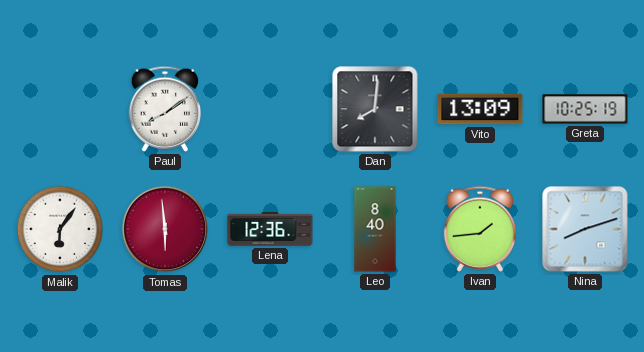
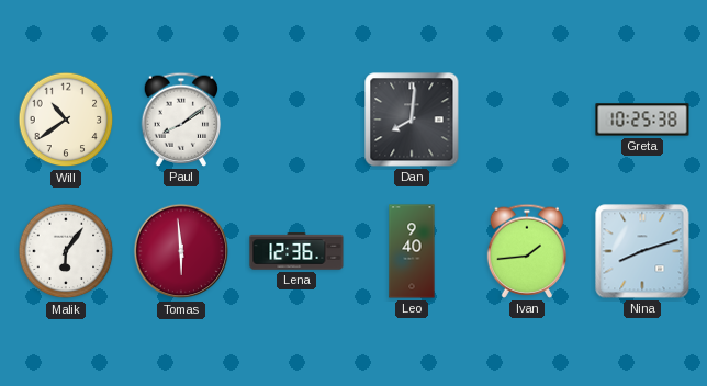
Will: none -> 10:39 (66, 120)
Vito: 13:09 -> none (480, 109)
Greta: 10:25:19 -> 10:25:38 (642, 120)
Leo: 8:40 -> 9:40 (412, 251)
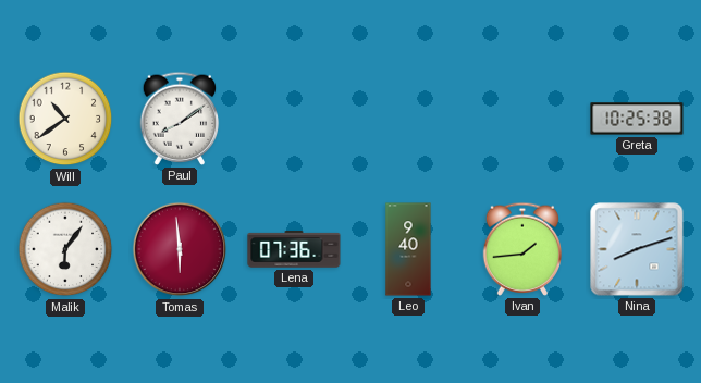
Dan: 8:01 -> none (412, 120)
Lena: 12:36 -> 07:36 (294, 249)
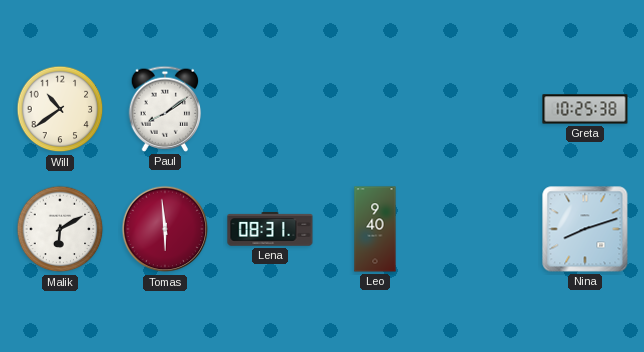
Malik: 6:06 -> 6:10 (60, 229)
Lena: 07:36 -> 08:31 (270, 229)
Ivan: 1:44 -> none (522, 249)
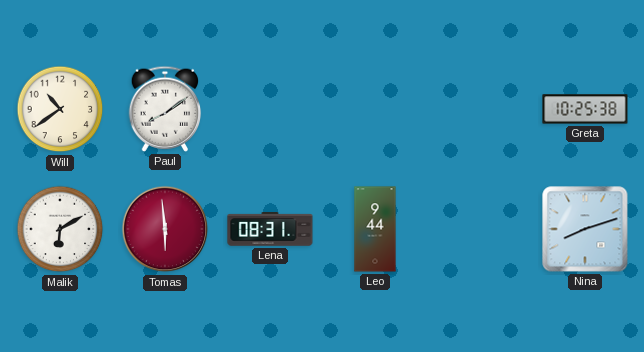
Leo: 9:40 -> 9:44 (375, 229)
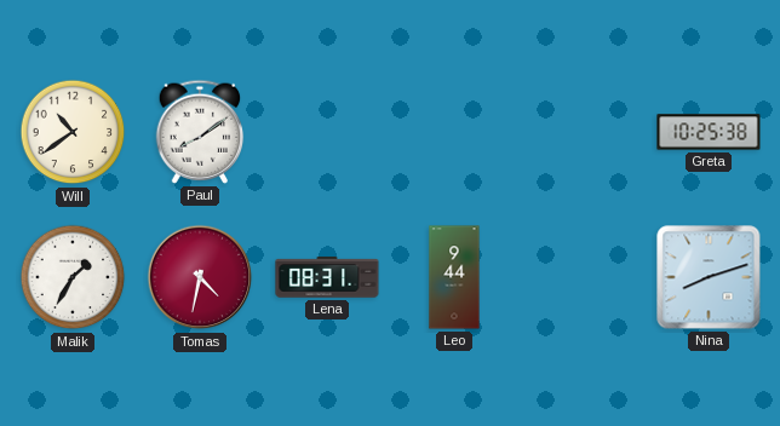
Malik: 6:10 -> 1:35 (73, 277)
Tomas: 5:59 -> 4:32 (200, 277)
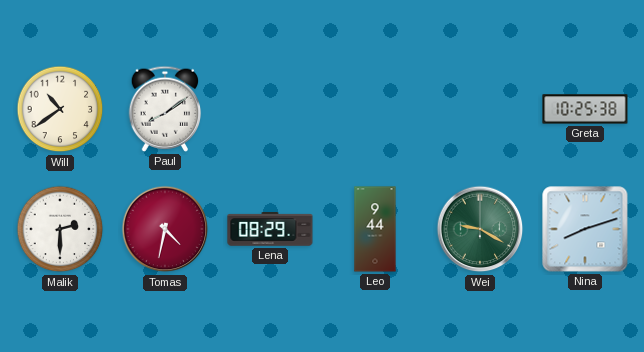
Malik: 1:35 -> 2:30 (60, 229)
Lena: 08:31 -> 08:29 (270, 229)
Wei: none -> 9:20 (480, 229)
